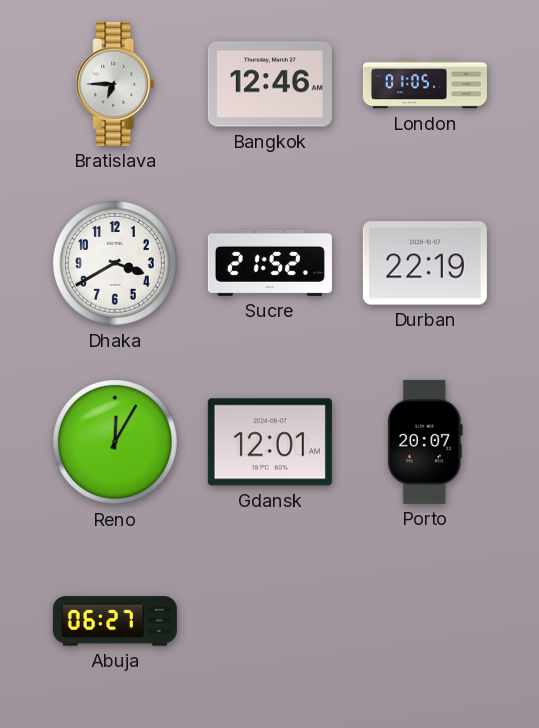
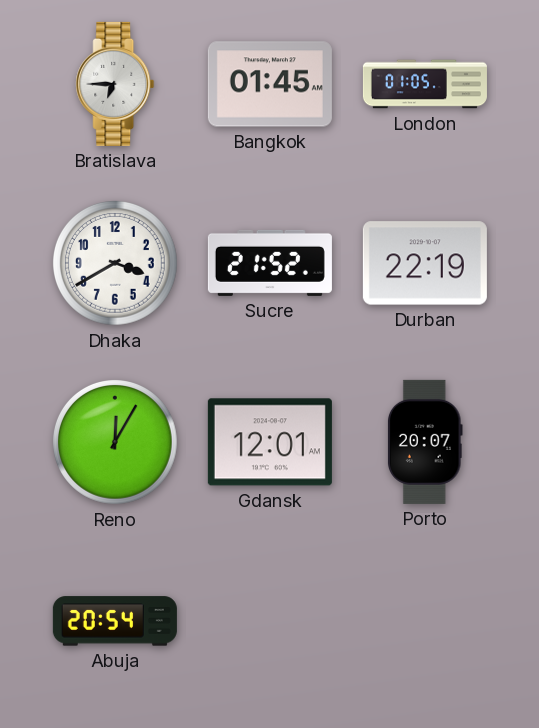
Bangkok: 12:46 -> 01:45 (270, 84)
Abuja: 06:27 -> 20:54 (115, 621)
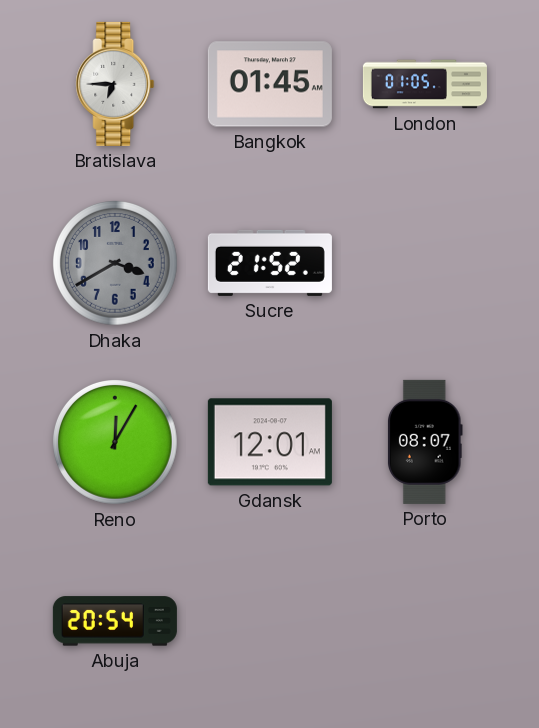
Dhaka dial: white -> grey (116, 264)
Durban: 22:19 -> none (425, 263)
Porto: 20:07 -> 08:07 (426, 442)
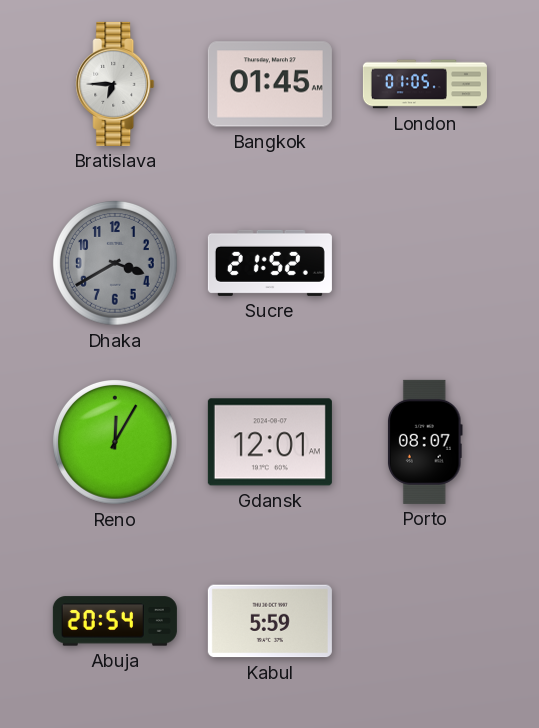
Kabul: none -> 5:59 (270, 621)
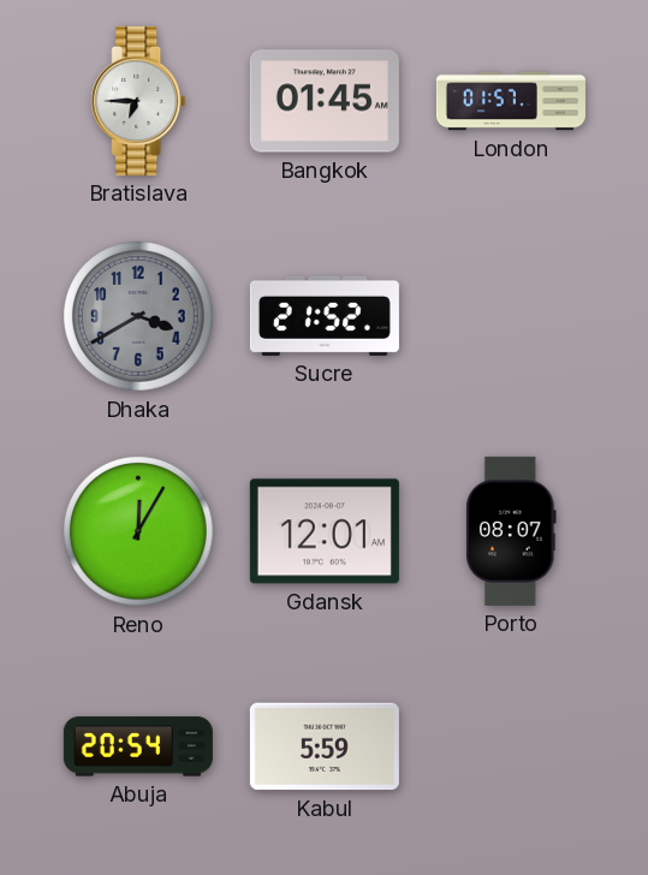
London: 01:05 -> 01:57 (511, 101)
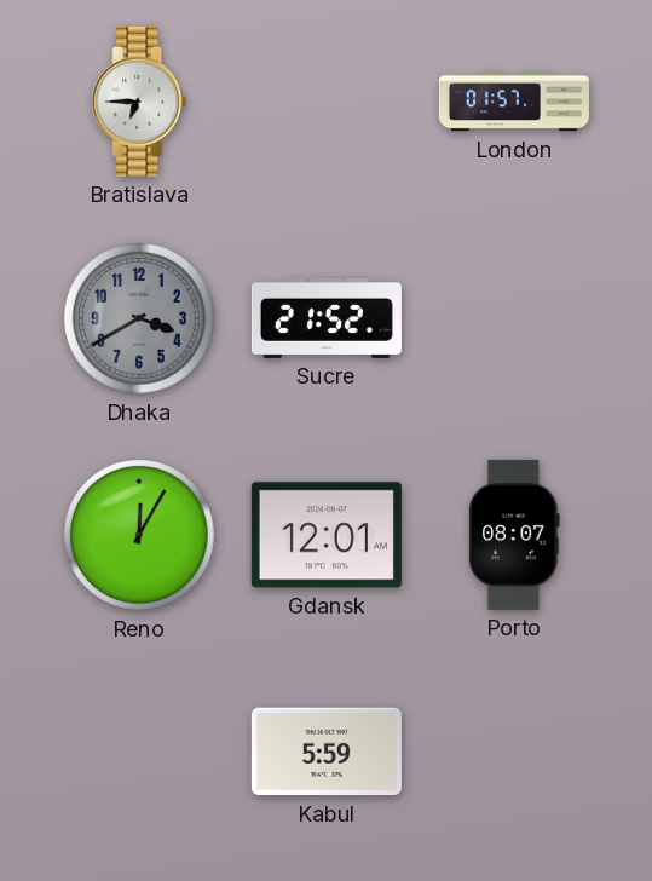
Bangkok: 01:45 -> none (325, 101)
Abuja: 20:54 -> none (138, 746)
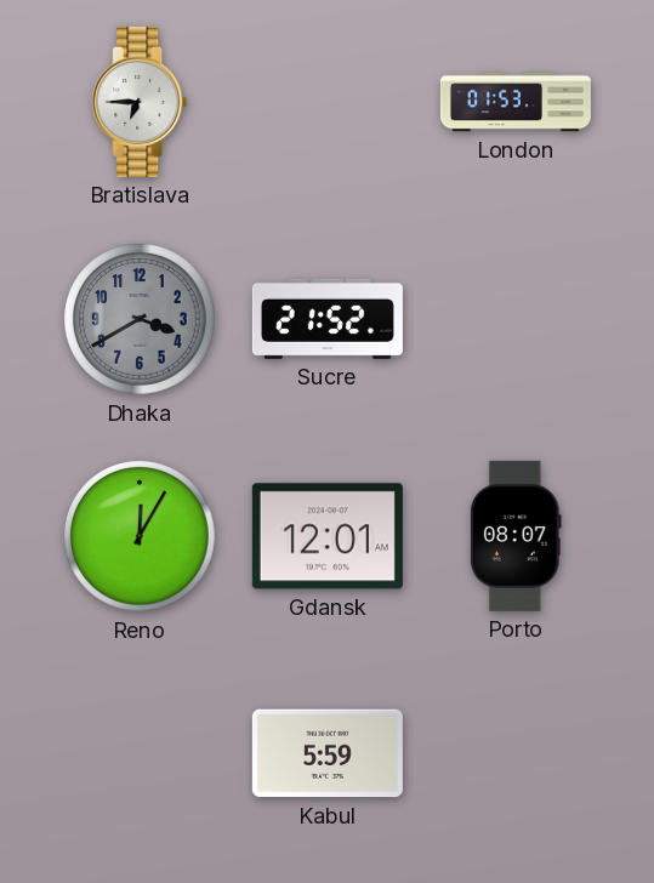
London: 01:57 -> 01:53 (516, 102)
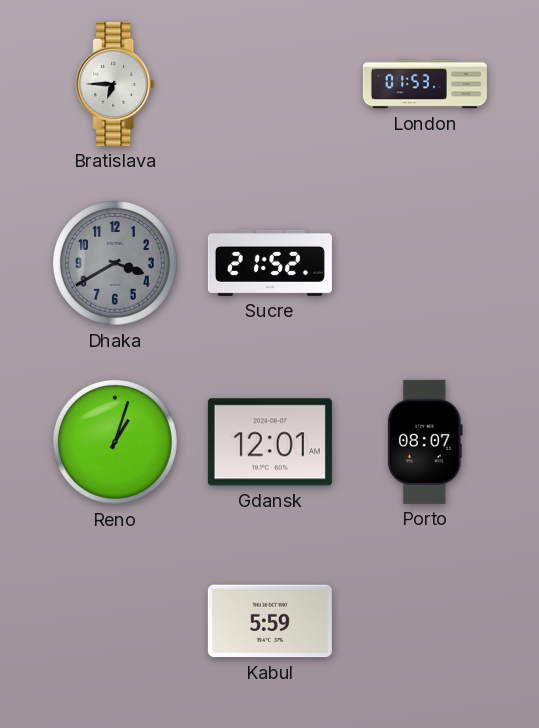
Reno: 12:05 -> 1:03 (116, 443)
